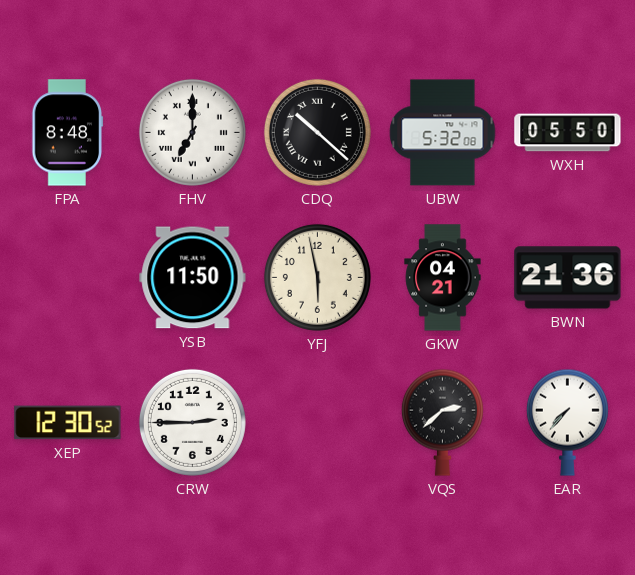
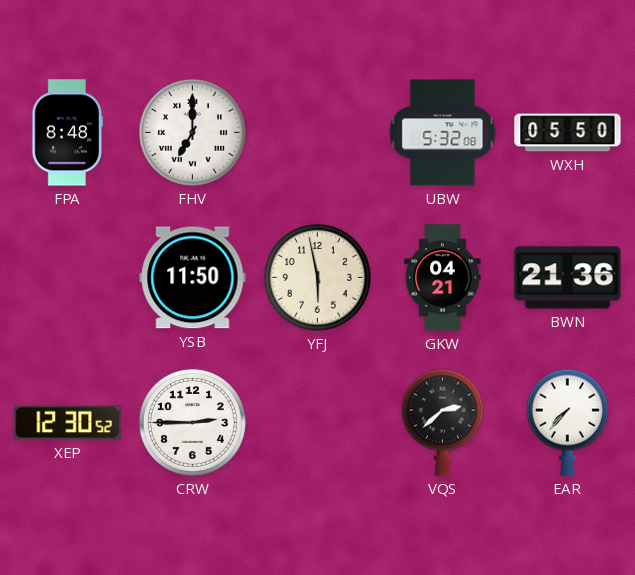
CDQ: 10:22 -> none (317, 132)
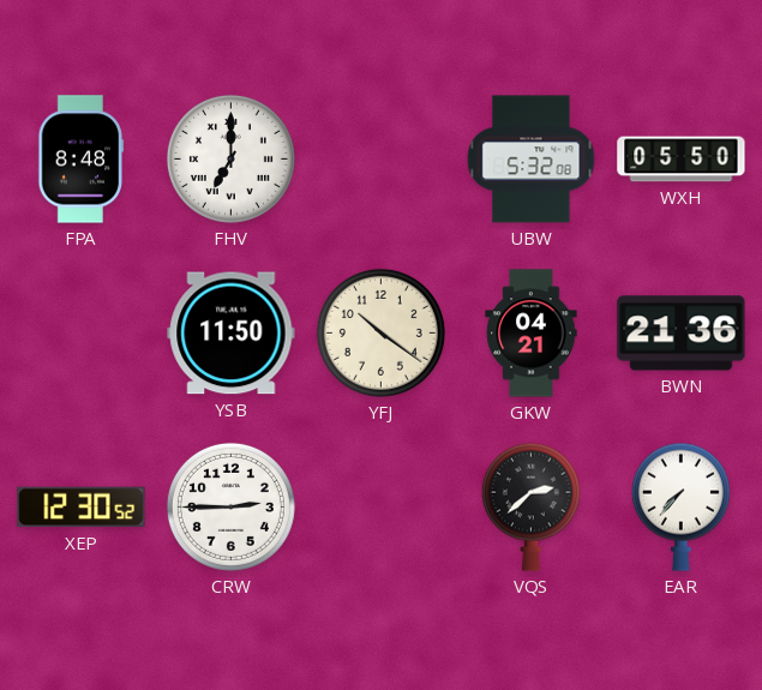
YFJ: 5:58 -> 10:21 (380, 332)
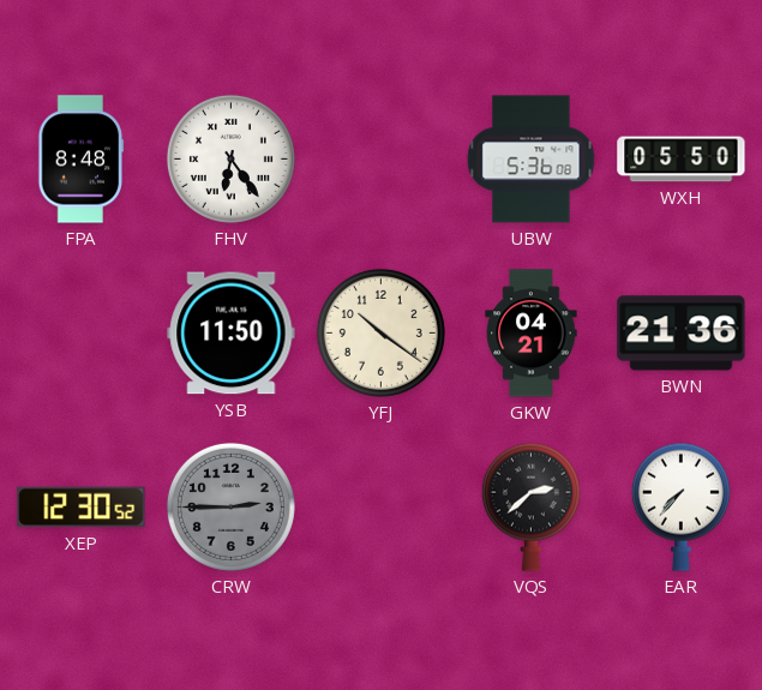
FHV: 7:00 -> 6:24 (230, 158)
UBW: 5:32 -> 5:36 (532, 160)
CRW dial: white -> grey (230, 506)
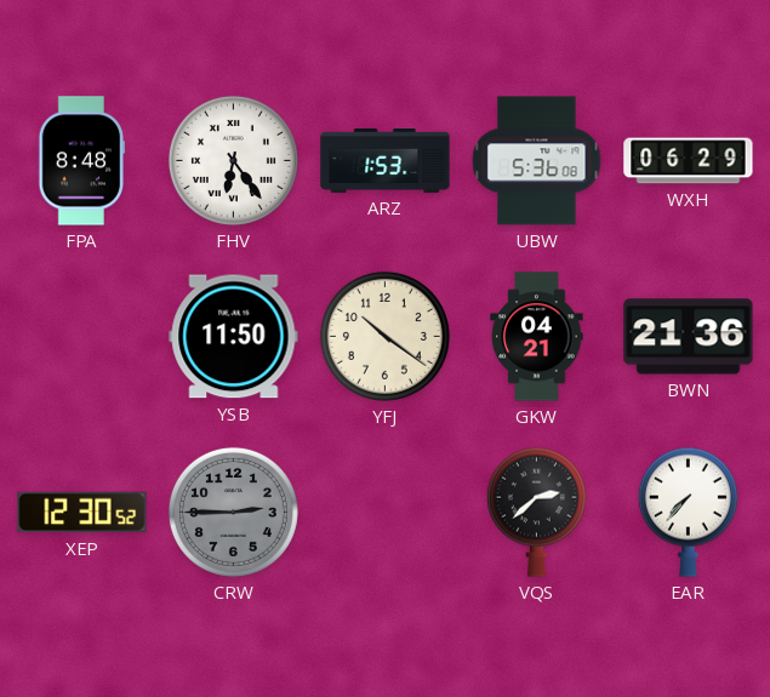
ARZ: none -> 1:53 (386, 161)
WXH: 05:50 -> 06:29 (689, 161)
